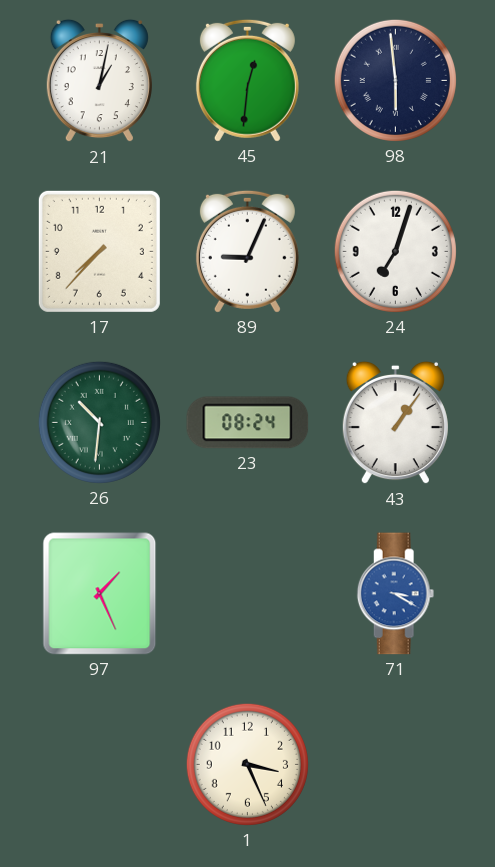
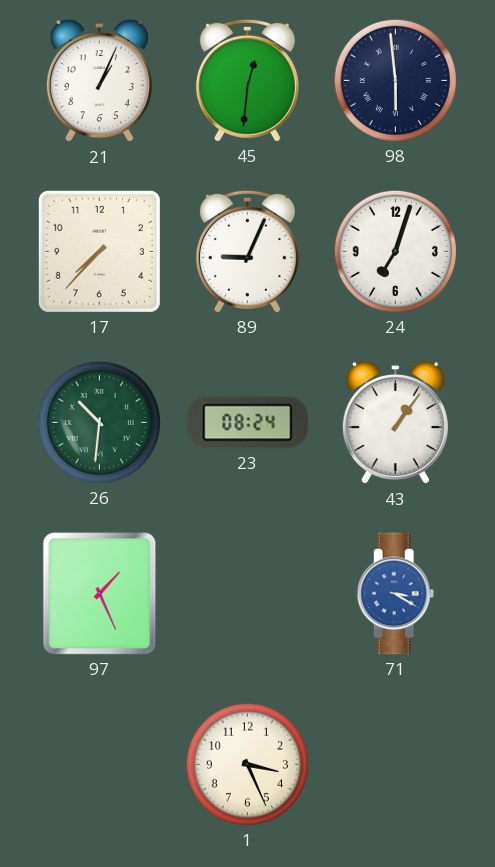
21: 1:02 -> 1:04 (99, 81)
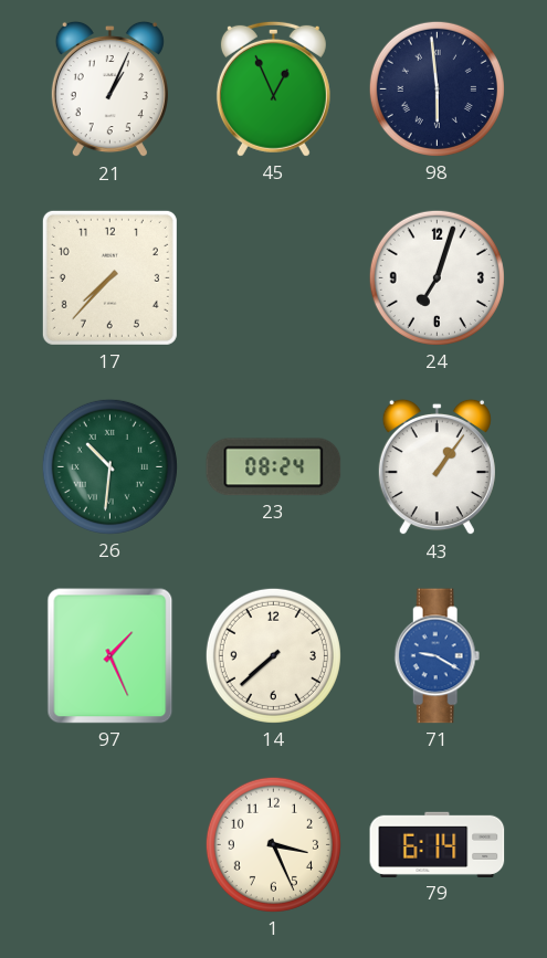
45: 12:31 -> 12:56 (273, 88)
89: 9:04 -> none (247, 251)
14: none -> 7:38 (273, 655)
71: 3:20 -> 9:20 (438, 656)
79: none -> 6:14 (438, 844)
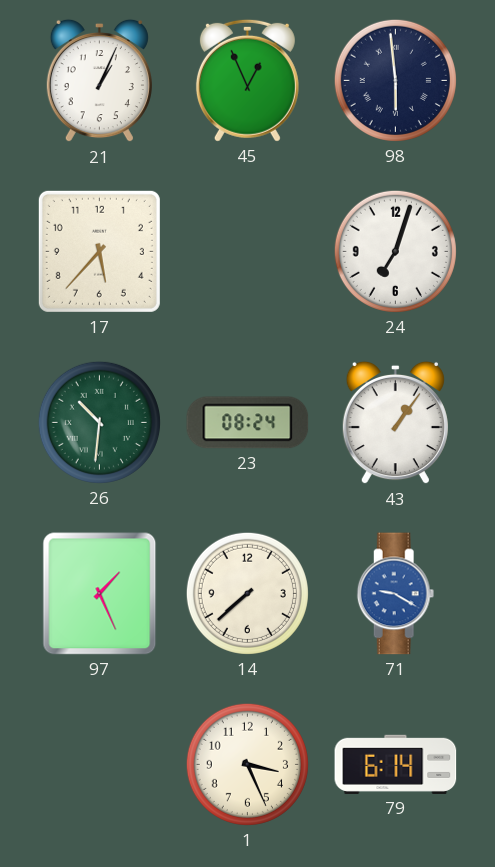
17: 7:37 -> 5:37 (99, 251)
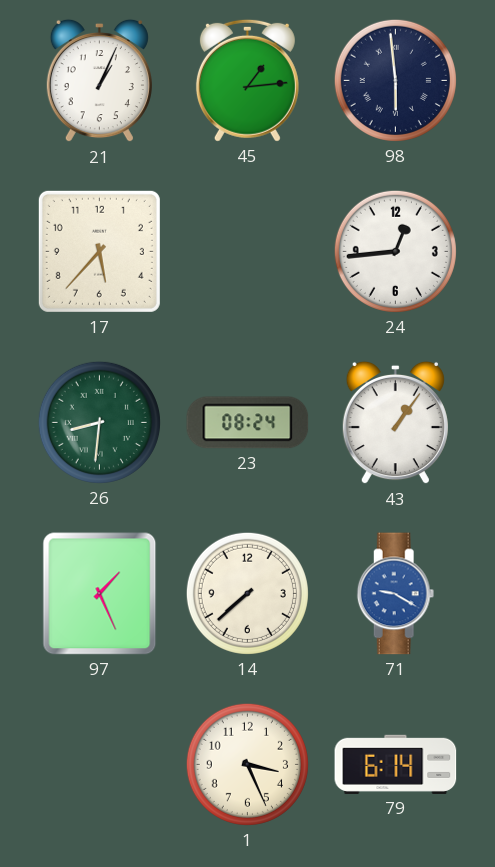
45: 12:56 -> 1:14 (247, 80)
24: 7:03 -> 12:44 (395, 251)
26: 10:31 -> 8:31 (99, 422)
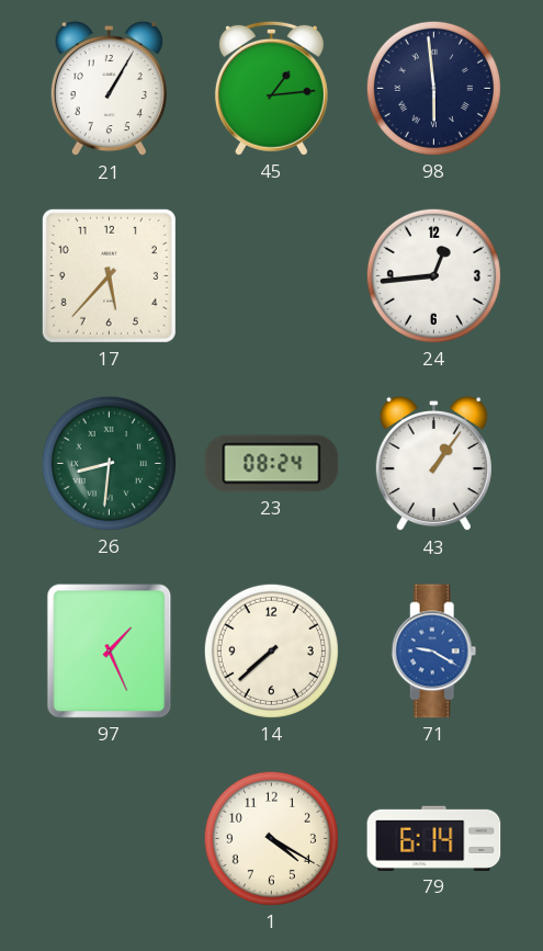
21: 1:04 -> 1:05 (109, 89)
1: 3:26 -> 4:20 (271, 838)
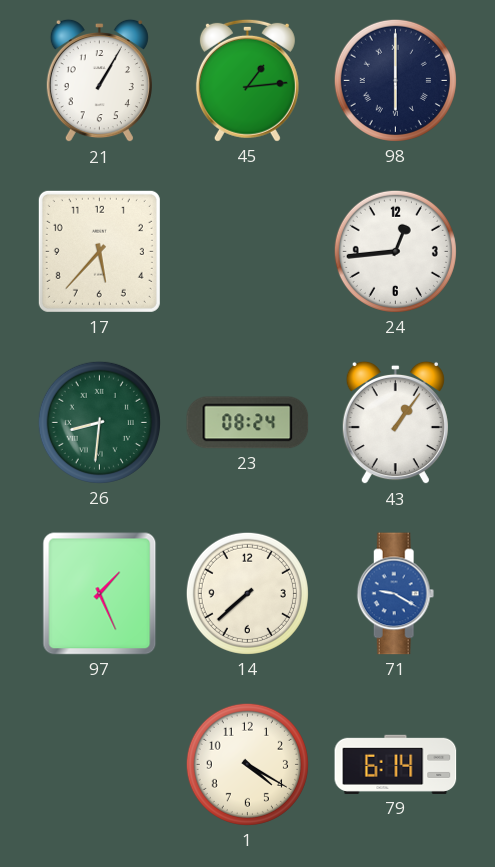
98: 5:59 -> 6:00 (395, 80)
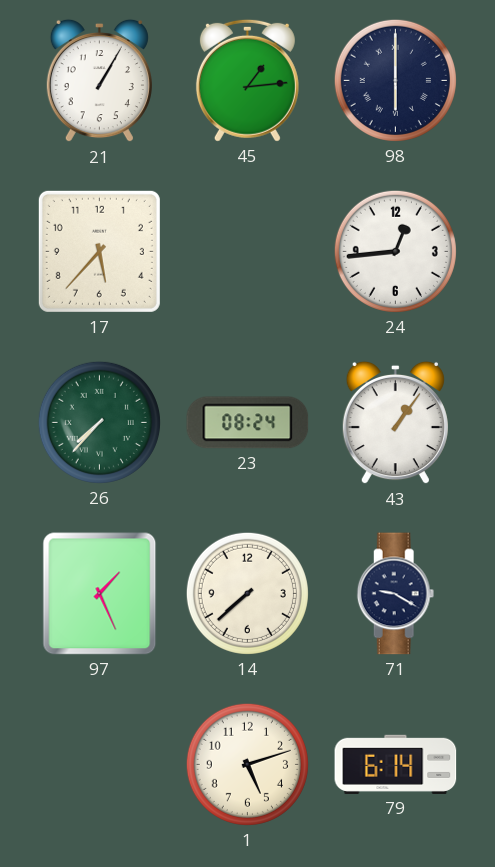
26: 8:31 -> 7:37 (99, 422)
71 dial: blue -> navy (396, 594)
1: 4:20 -> 5:12 (247, 764)
